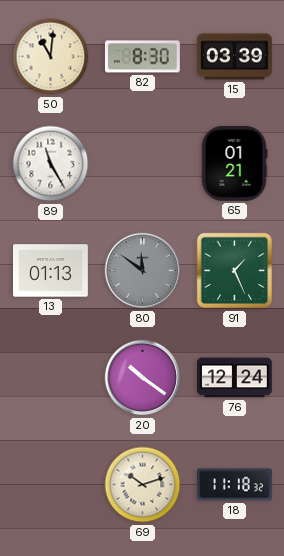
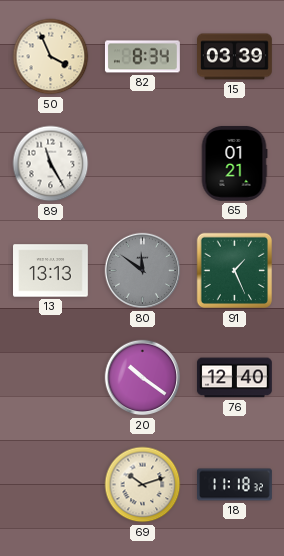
50: 11:01 -> 3:56 (51, 57)
82: 8:30 -> 8:34 (142, 57)
13: 01:13 -> 13:13 (51, 271)
76: 12:24 -> 12:40 (234, 378)
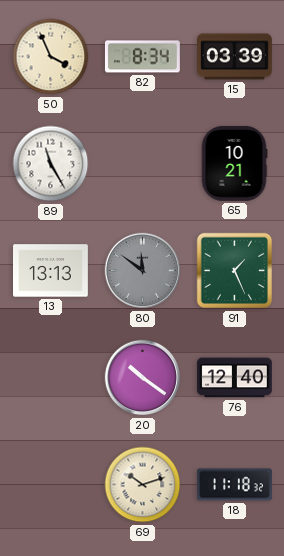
65: 01:21 -> 10:21 (234, 163)
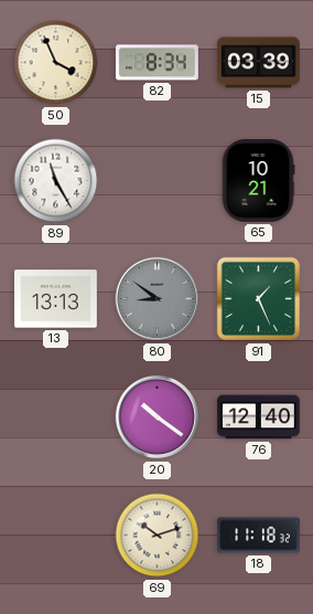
80: 11:51 -> 8:51 (158, 299)
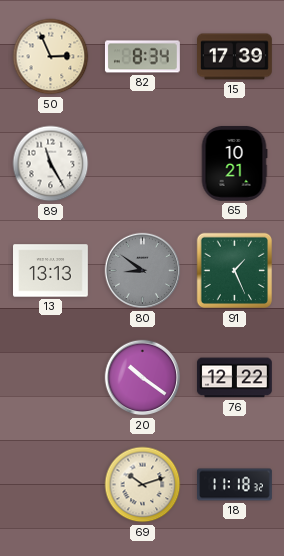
50: 3:56 -> 2:56 (51, 57)
15: 03:39 -> 17:39 (235, 57)
76: 12:40 -> 12:22 (234, 378)
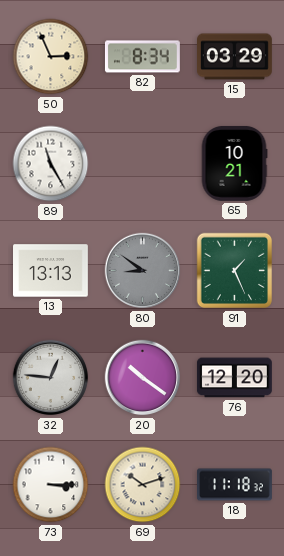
15: 17:39 -> 03:29 (235, 57)
32: none -> 12:46 (51, 378)
76: 12:22 -> 12:20 (234, 378)
73: none -> 3:15 (51, 485)
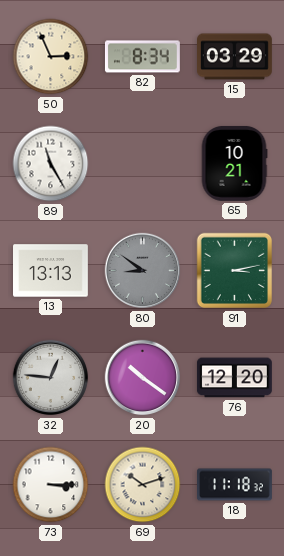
91: 1:26 -> 3:13 (235, 271)
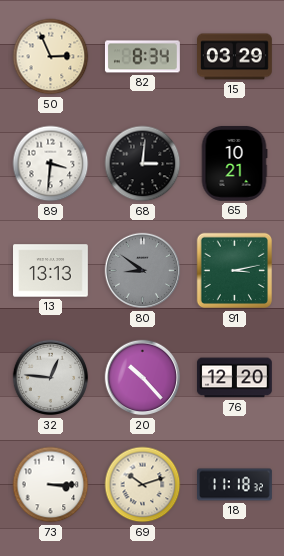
89: 11:25 -> 3:31 (51, 164)
68: none -> 3:01 (143, 164)
20: 10:21 -> 10:23 (143, 378)
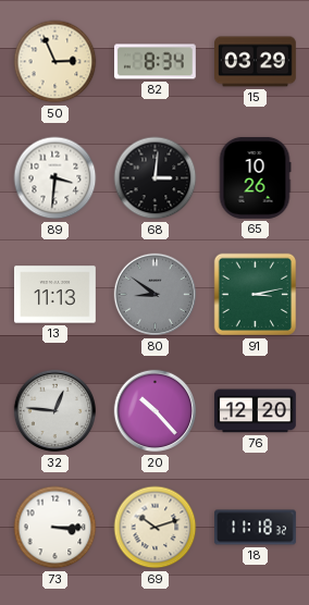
65: 10:21 -> 10:26 (255, 177)
13: 13:13 -> 11:13 (55, 295)
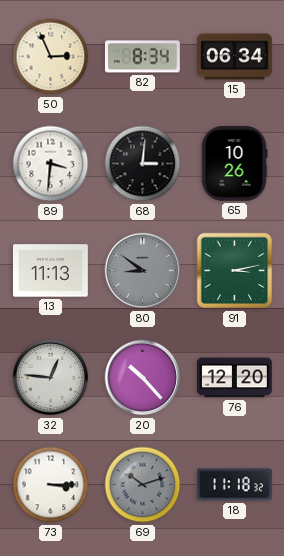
15: 03:29 -> 06:34 (235, 57)
69 dial: cream -> grey (143, 485)
